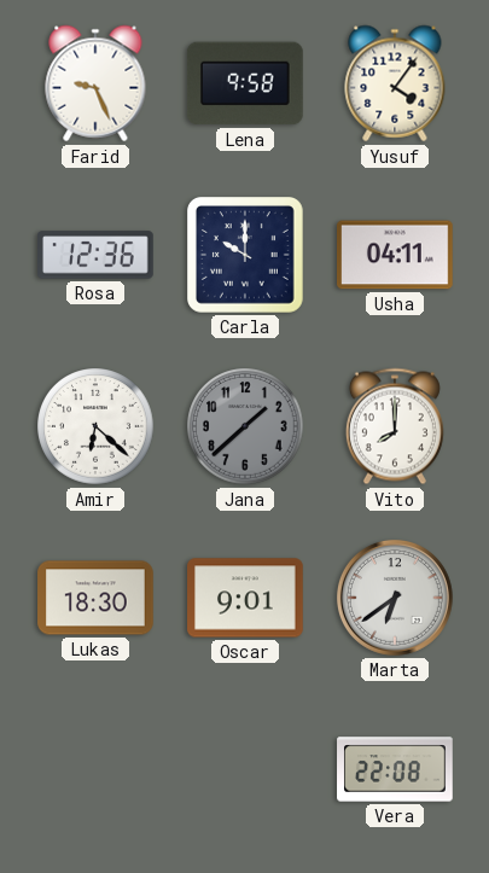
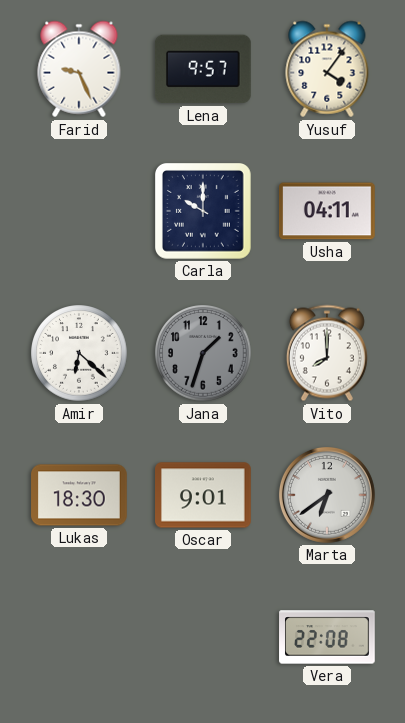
Lena: 9:58 -> 9:57 (203, 69)
Rosa: 12:36 -> none (97, 255)
Jana: 1:38 -> 1:33 (203, 353)
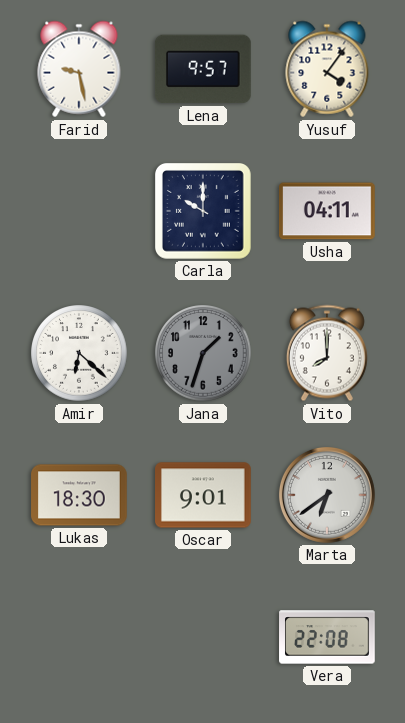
Farid: 9:26 -> 9:28 (79, 69)
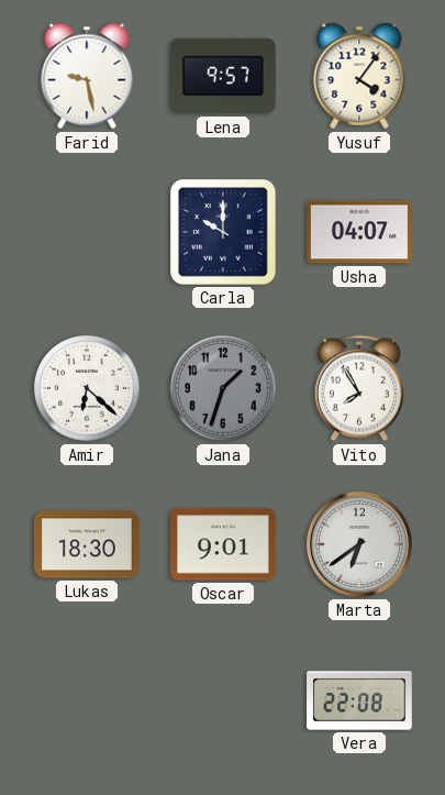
Usha: 04:11 -> 04:07 (360, 232)
Vito: 8:00 -> 7:55 (359, 388)
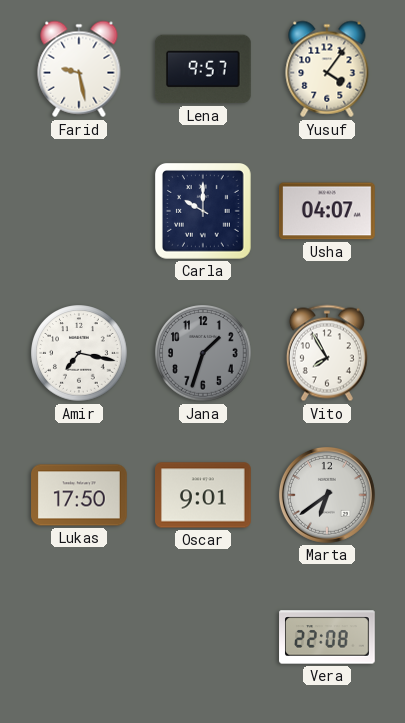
Amir: 6:22 -> 7:17 (79, 353)
Lukas: 18:30 -> 17:50 (79, 495)
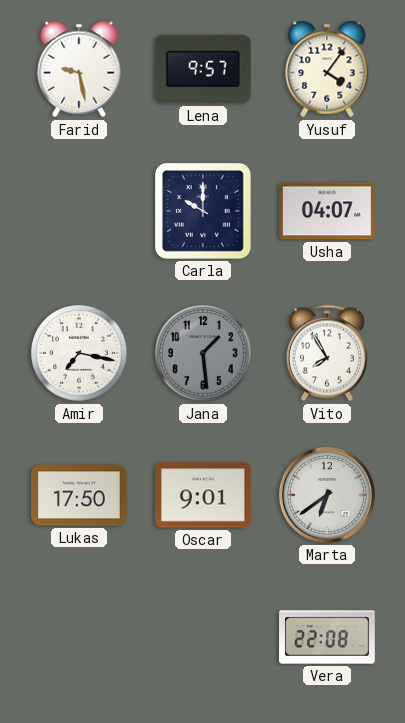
Jana: 1:33 -> 1:29 (203, 353)
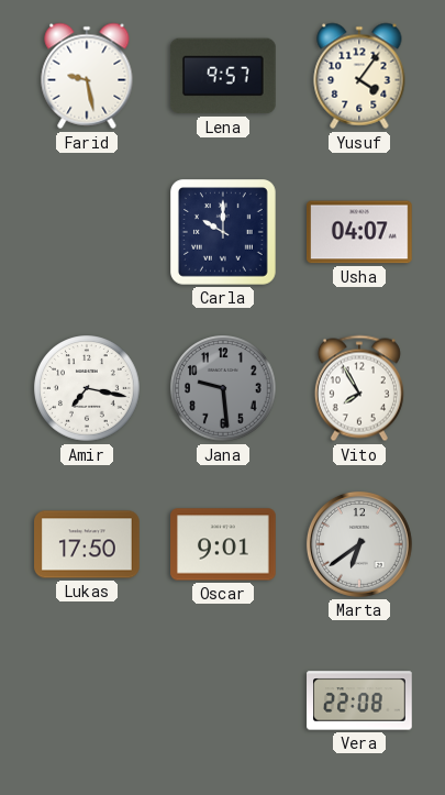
Jana: 1:29 -> 9:29 (223, 388)
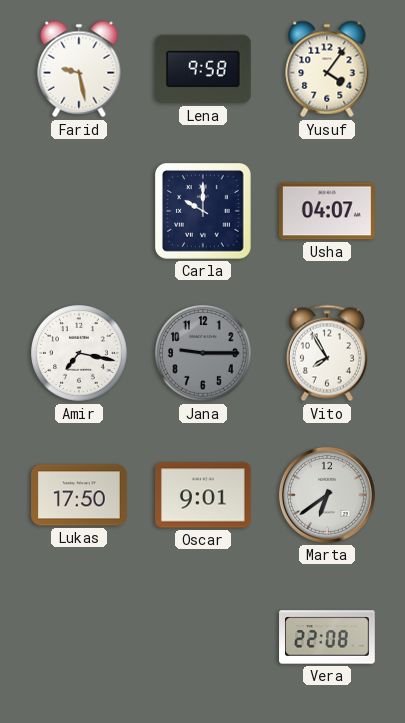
Lena: 9:57 -> 9:58 (203, 69)
Jana: 9:29 -> 9:15 (203, 353)
